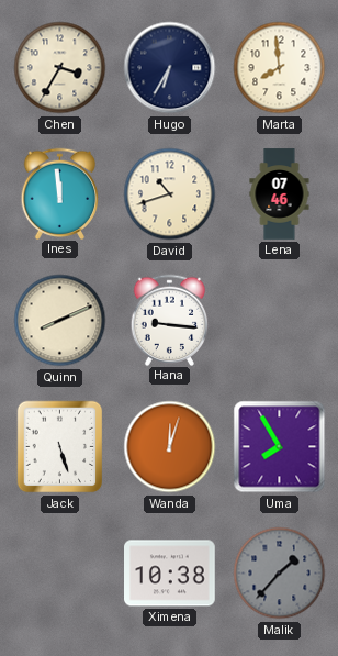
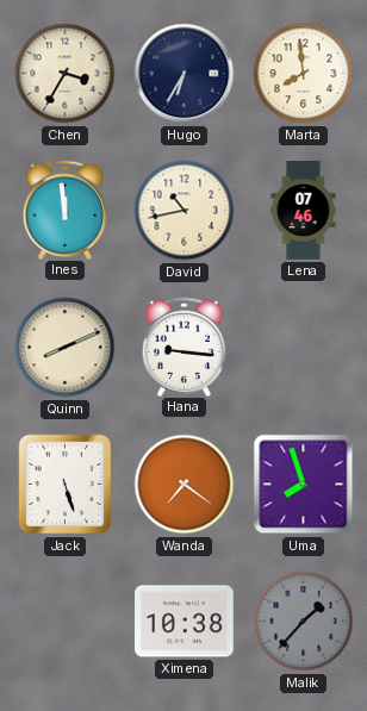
David: 10:42 -> 10:43 (185, 211)
Wanda: 12:03 -> 7:21 (185, 485)
Uma: 7:55 -> 7:57 (304, 485)
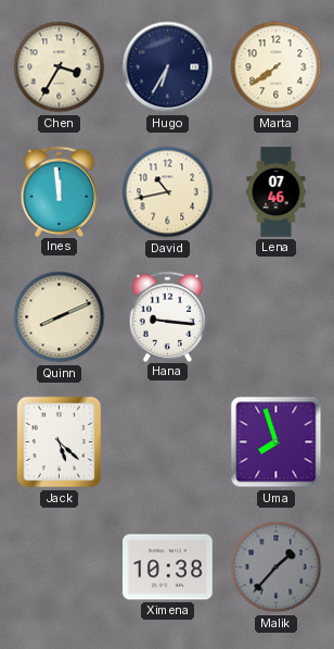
Marta: 7:59 -> 7:39 (277, 67)
Jack: 5:27 -> 5:22 (60, 442)
Wanda: 7:21 -> none (185, 485)
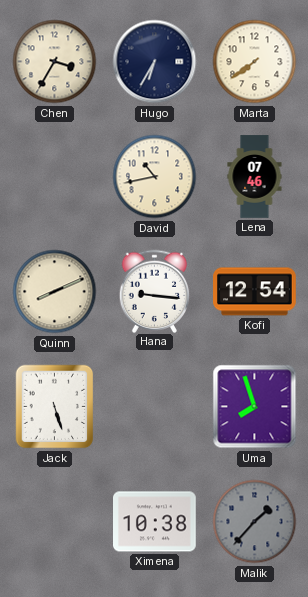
Ines: 11:59 -> none (60, 191)
Kofi: none -> 12:54 (255, 292)
Jack: 5:22 -> 5:27 (55, 407)
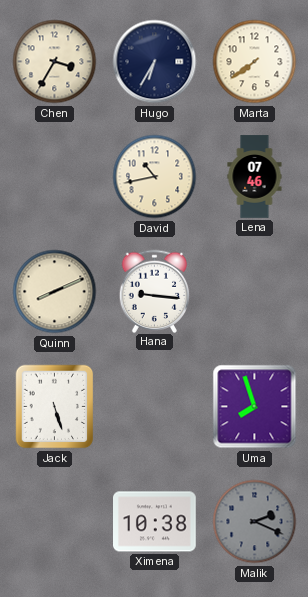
Kofi: 12:54 -> none (255, 292)
Malik: 1:37 -> 2:19 (255, 522)
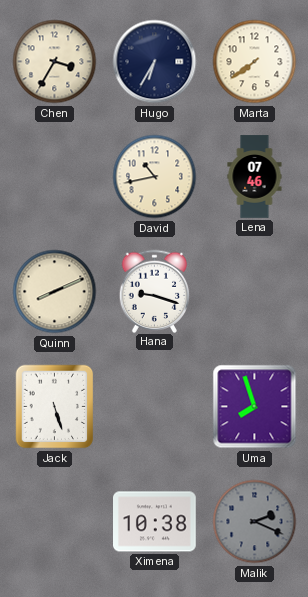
Hana: 9:16 -> 9:18 (155, 291)
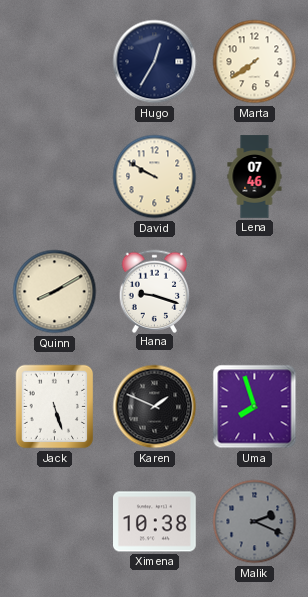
Chen: 3:35 -> none (55, 62)
Hugo: 6:35 -> 12:35 (155, 62)
David: 10:43 -> 9:50 (155, 177)
Quinn: 8:11 -> 8:10 (55, 292)
Karen: none -> 1:49 (155, 407)
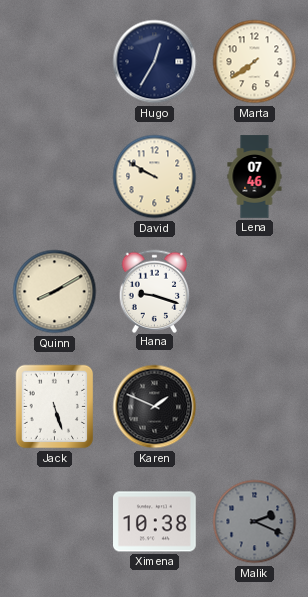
Uma: 7:57 -> none (255, 407)
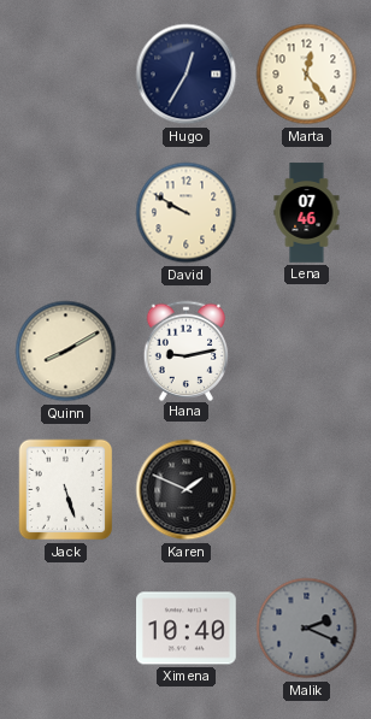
Marta: 7:39 -> 12:24 (307, 75)
Hana: 9:18 -> 9:13 (187, 350)
Ximena: 10:38 -> 10:40 (187, 629)
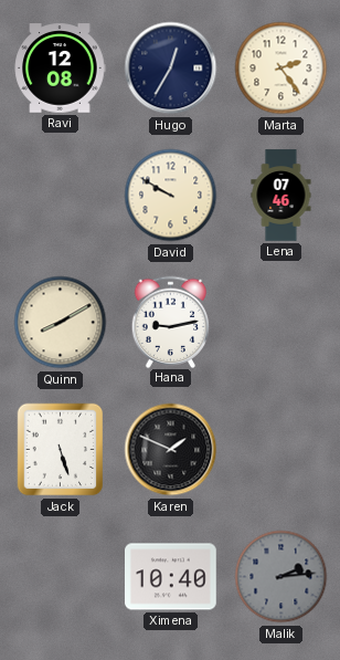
Ravi: none -> 12:08 (60, 69)
Marta: 12:24 -> 2:24 (281, 69)
Malik: 2:19 -> 2:14 (281, 577)
